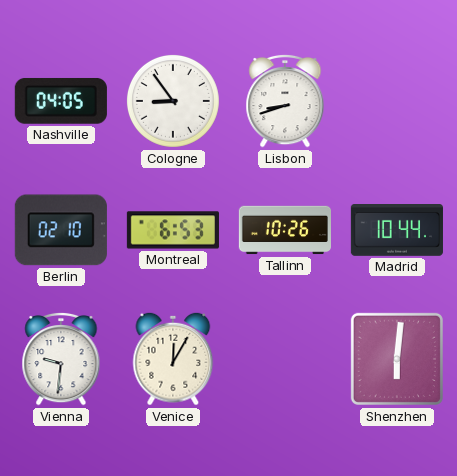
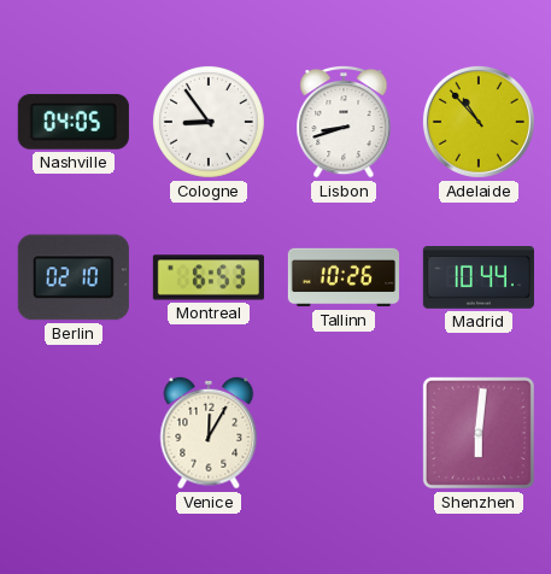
Adelaide: none -> 10:53 (479, 122)
Vienna: 9:31 -> none (61, 359)
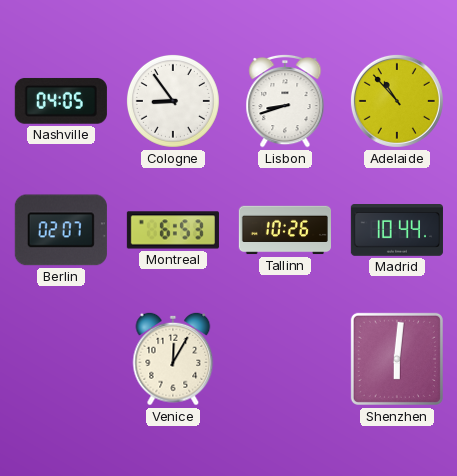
Berlin: 02:10 -> 02:07 (61, 230)
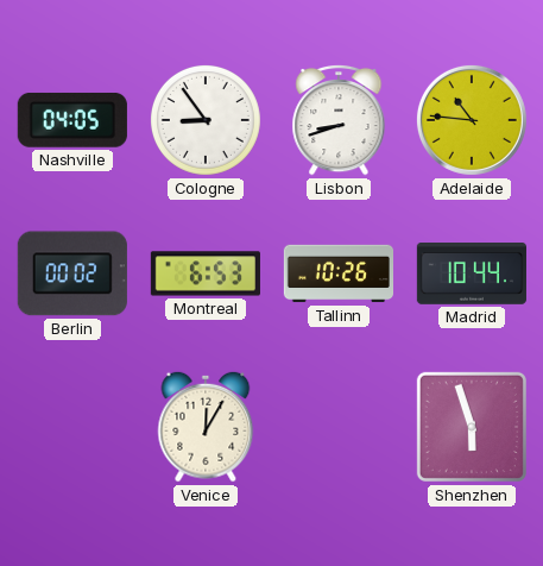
Adelaide: 10:53 -> 10:46 (472, 120)
Berlin: 02:07 -> 00:02 (72, 273)
Shenzhen: 6:01 -> 5:57 (472, 427)
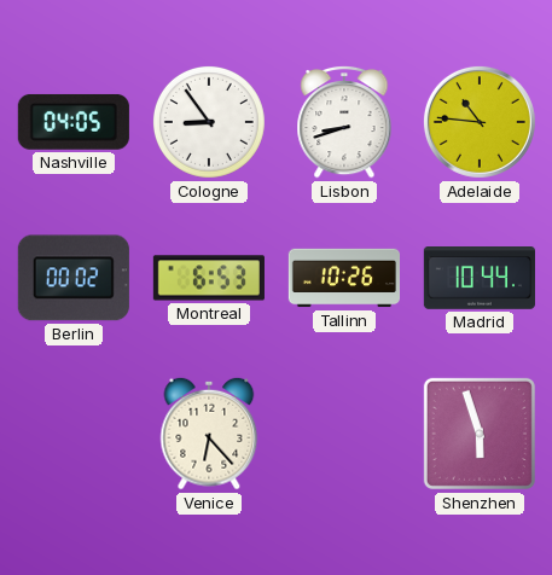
Venice: 12:05 -> 6:23 (209, 434)
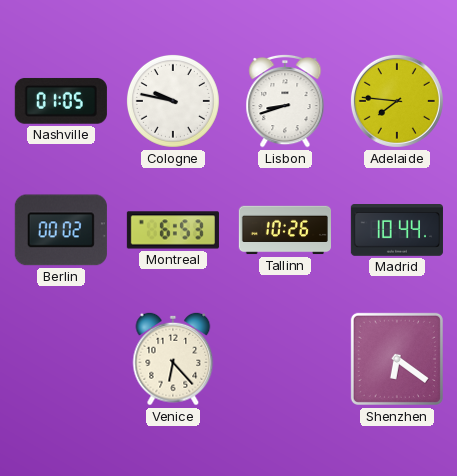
Nashville: 04:05 -> 01:05 (61, 101)
Cologne: 8:54 -> 9:47 (173, 101)
Adelaide: 10:46 -> 7:46 (397, 101)
Shenzhen: 5:57 -> 6:21 (397, 359)
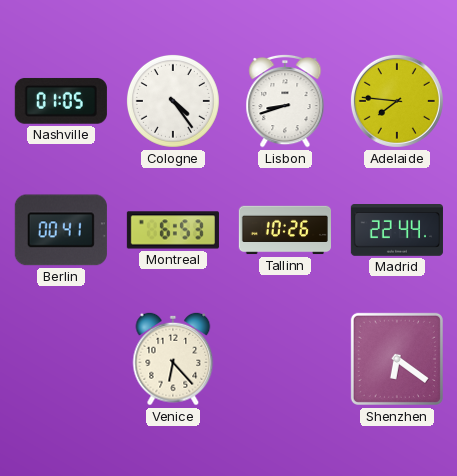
Cologne: 9:47 -> 4:24 (173, 101)
Berlin: 00:02 -> 00:41 (61, 230)
Madrid: 10:44 -> 22:44 (397, 231)
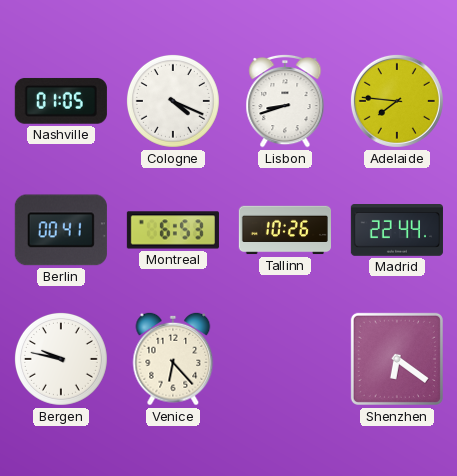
Cologne: 4:24 -> 4:19 (173, 101)
Bergen: none -> 9:47 (61, 359)
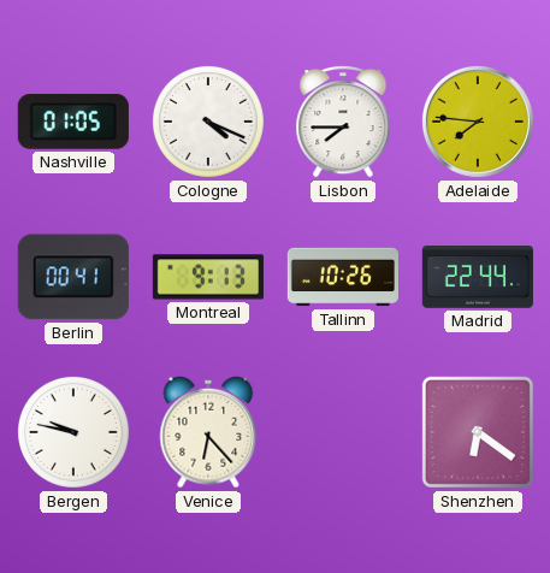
Lisbon: 8:42 -> 7:45 (343, 122)
Montreal: 6:53 -> 9:13 (208, 277)
